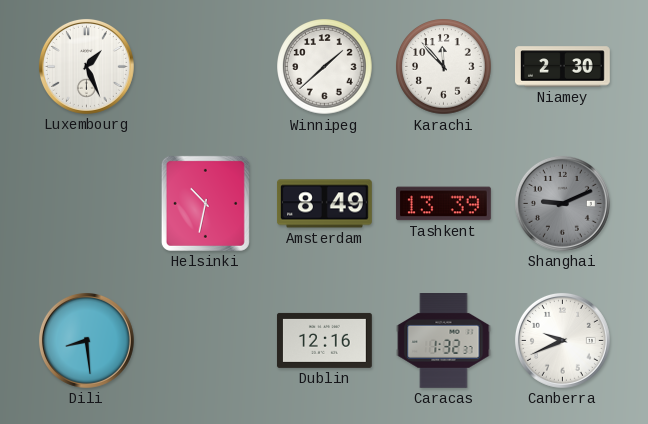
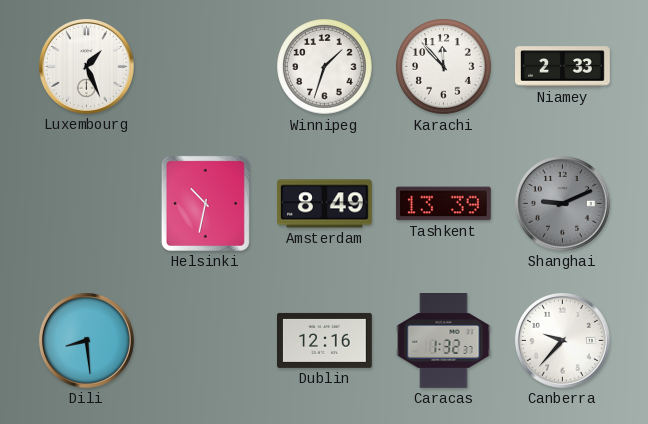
Winnipeg: 1:38 -> 1:33 (325, 67)
Niamey: 2:30 -> 2:33 (563, 67)
Canberra: 9:41 -> 9:37 (562, 340)
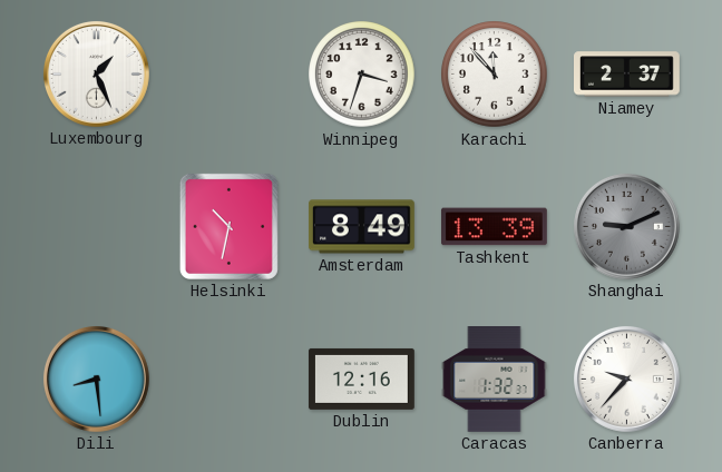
Winnipeg: 1:33 -> 3:33 (362, 75)
Niamey: 2:33 -> 2:37 (627, 75)
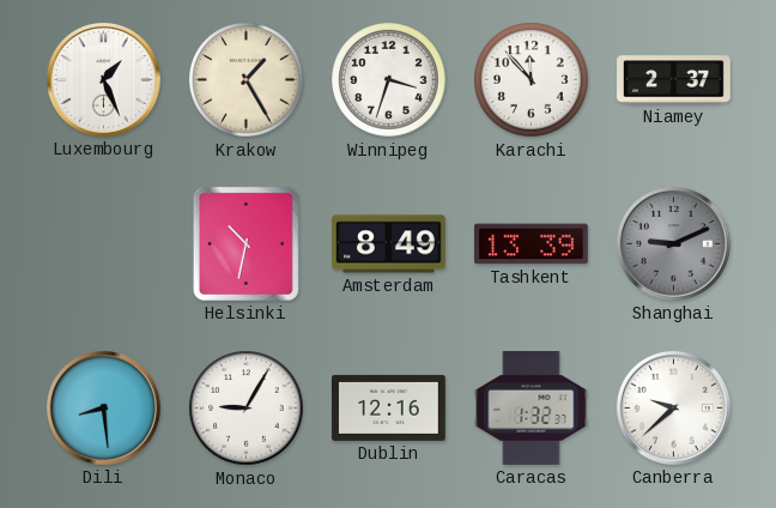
Krakow: none -> 1:25 (247, 80)
Monaco: none -> 9:05 (247, 409)
Canberra: 9:37 -> 9:38 (673, 407)
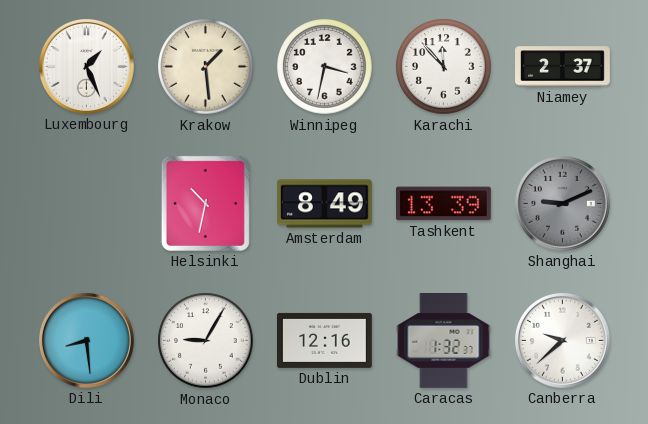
Krakow: 1:25 -> 1:29 (206, 67)
Winnipeg: 3:33 -> 3:32 (325, 67)
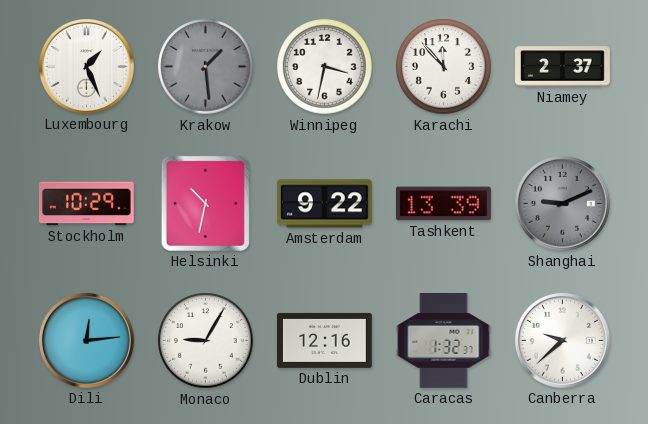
Krakow dial: cream -> grey (206, 67)
Stockholm: none -> 10:29 (86, 204)
Amsterdam: 8:49 -> 9:22 (325, 204)
Dili: 8:29 -> 12:14 (86, 340)
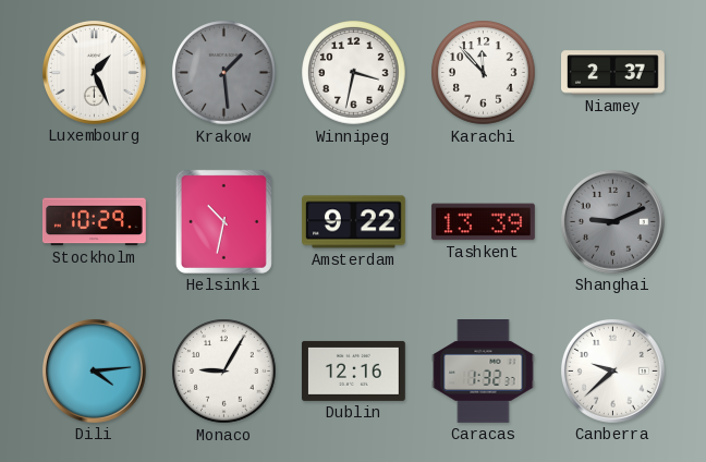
Dili: 12:14 -> 4:14 (94, 370)
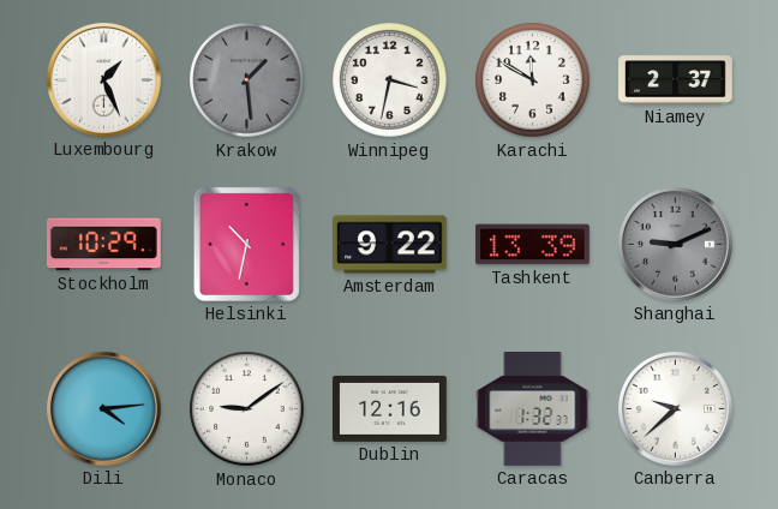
Karachi: 11:53 -> 11:50 (533, 80)
Monaco: 9:05 -> 9:09 (247, 409)
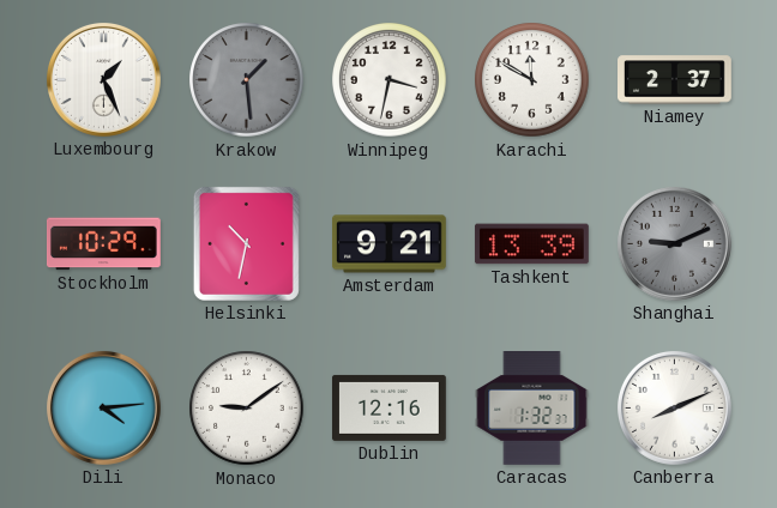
Amsterdam: 9:22 -> 9:21 (390, 244)
Canberra: 9:38 -> 8:11 (674, 407)
